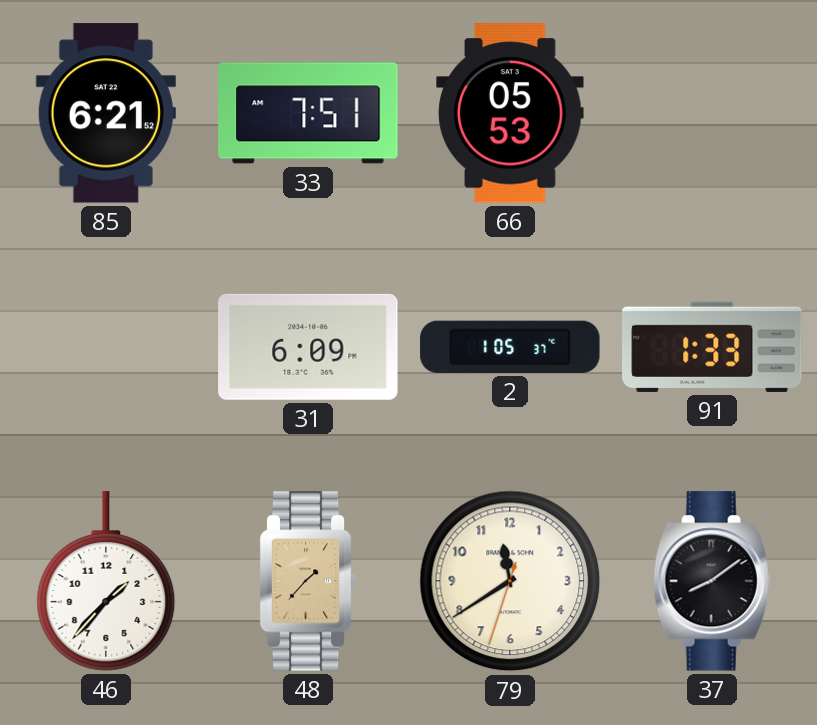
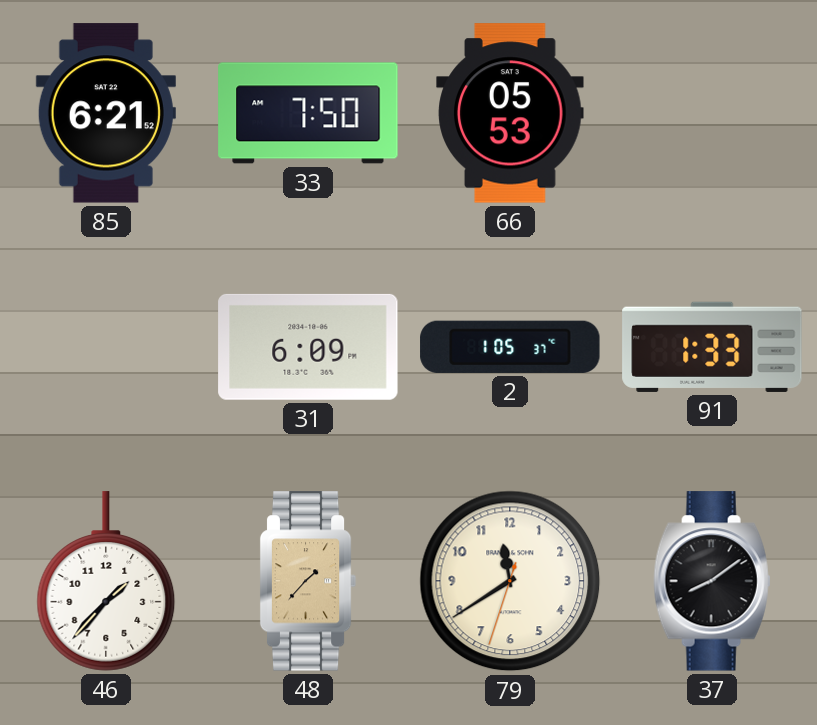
33: 7:51 -> 7:50 (308, 113)
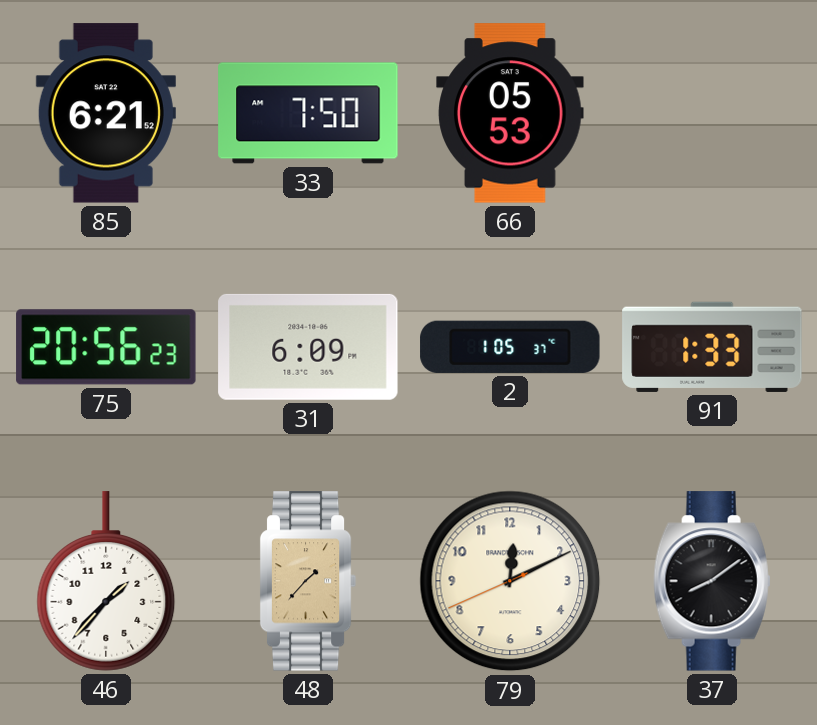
75: none -> 20:56 (106, 347)
79: 11:39 -> 12:10 (510, 581)
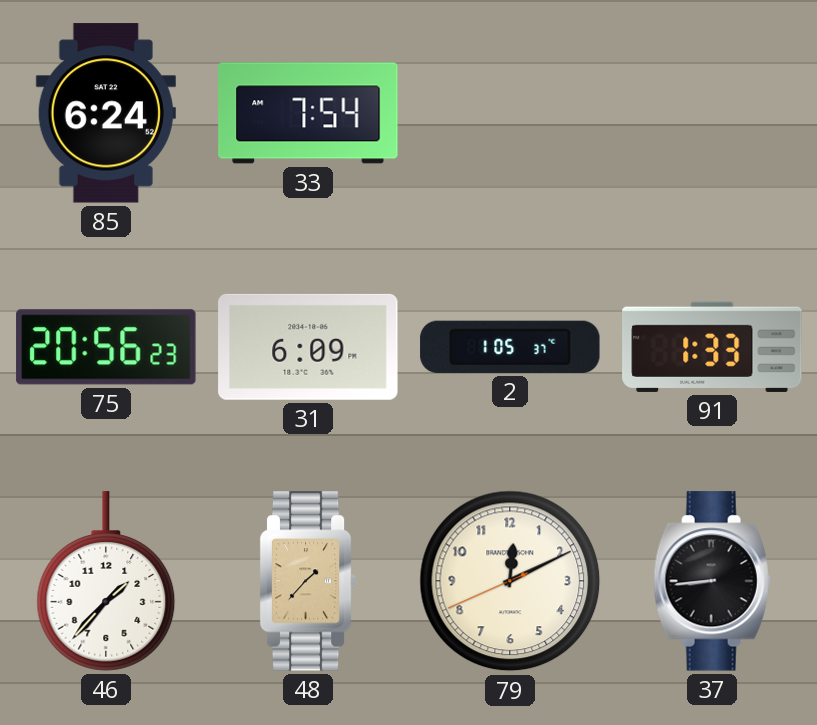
85: 6:21 -> 6:24 (106, 113)
33: 7:50 -> 7:54 (308, 113)
66: 05:53 -> none (510, 113)
37: 8:09 -> 8:44 (712, 581)
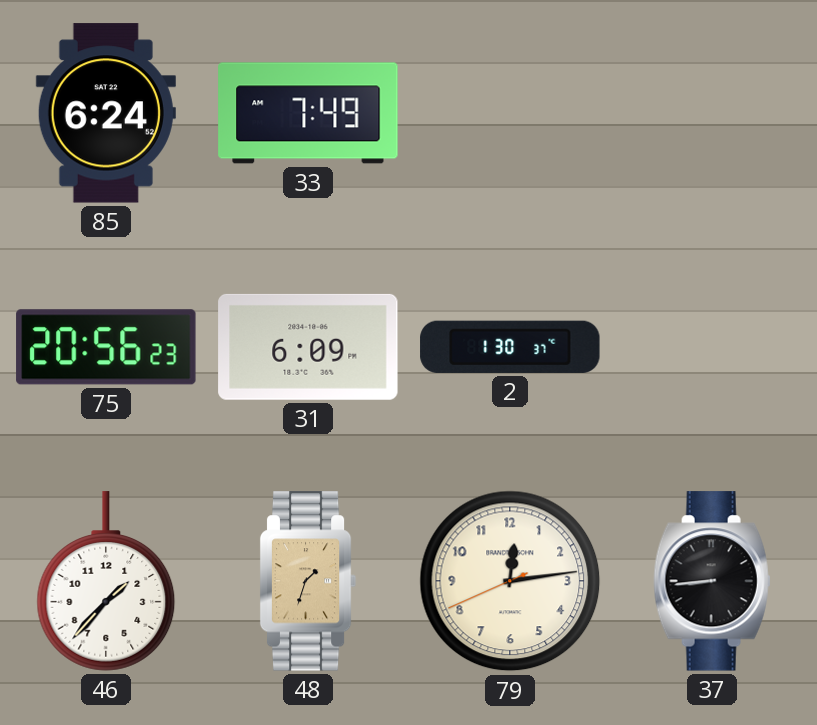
33: 7:54 -> 7:49 (308, 113)
2: 1:05 -> 1:30 (510, 347)
91: 1:33 -> none (712, 347)
48: 1:37 -> 1:33 (308, 581)
79: 12:10 -> 12:13 (510, 581)
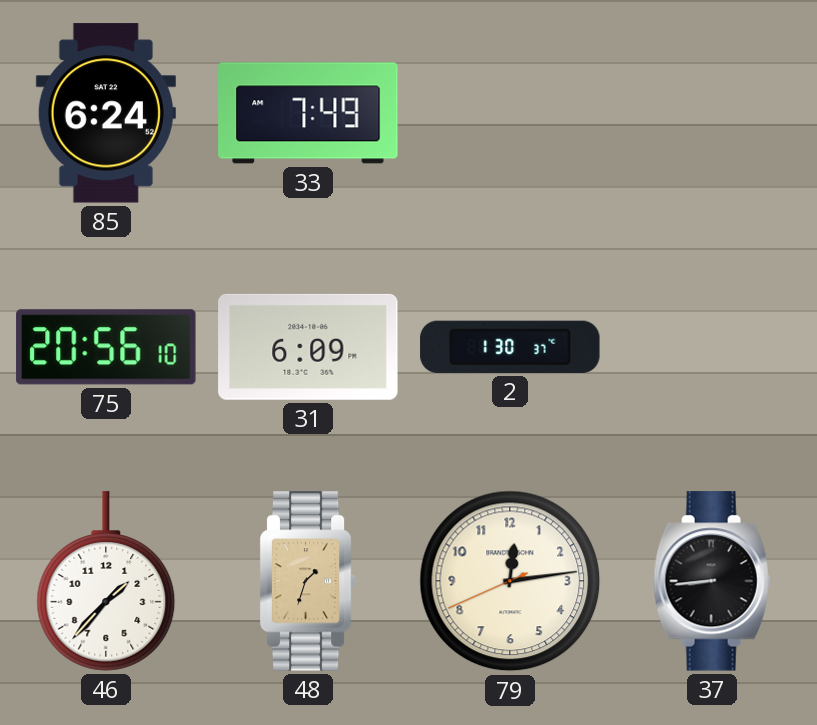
75: 20:56:23 -> 20:56:10 (106, 347)
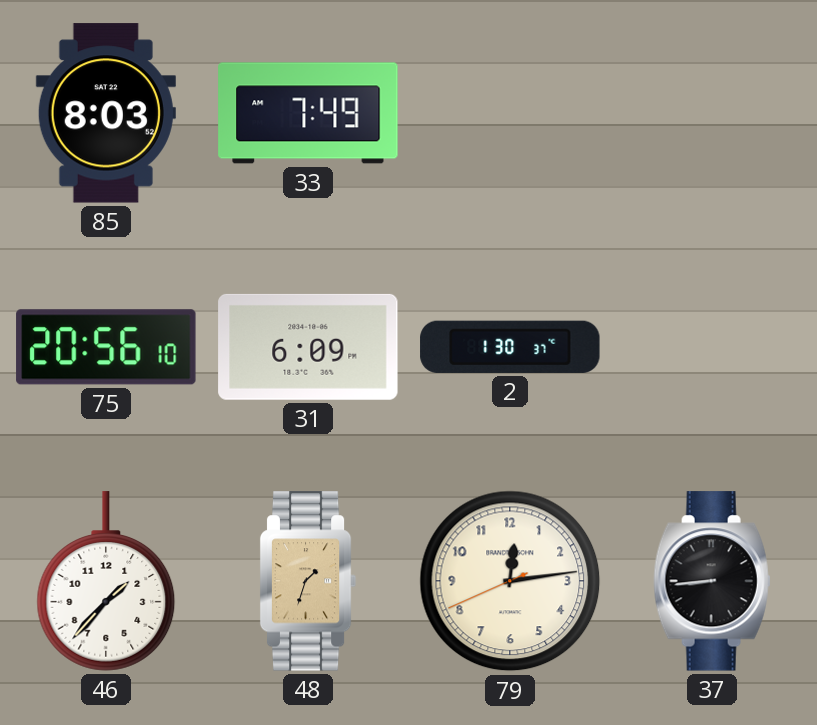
85: 6:24 -> 8:03 (106, 113)
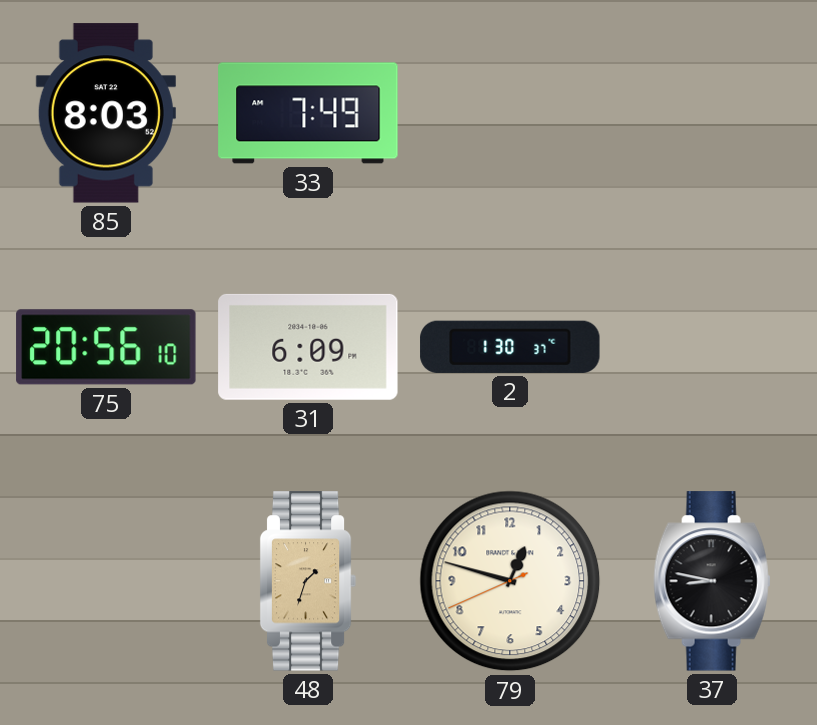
46: 1:37 -> none (106, 581)
79: 12:13 -> 12:47 (510, 581)
37: 8:44 -> 8:47 (712, 581)
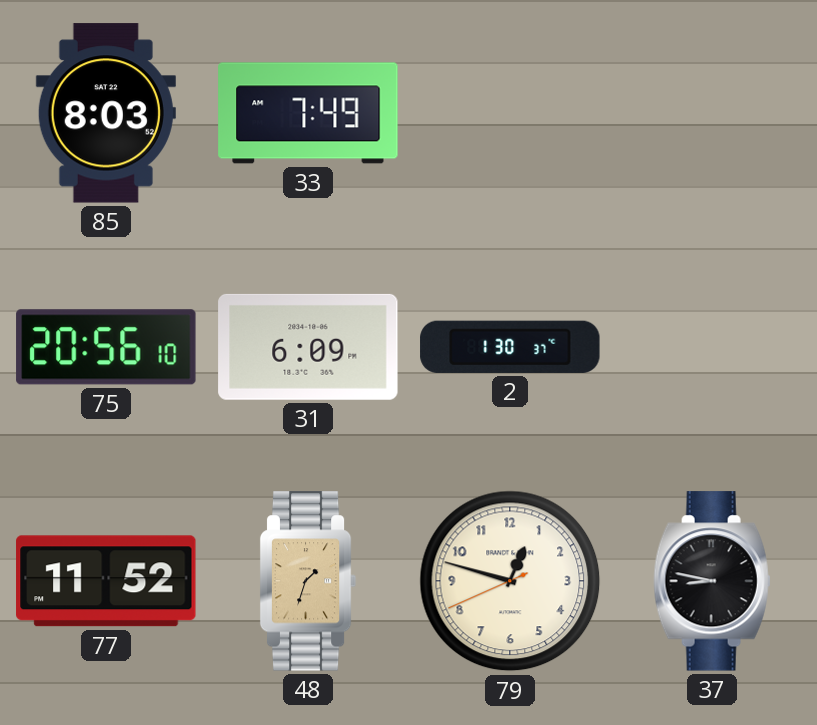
77: none -> 11:52 (106, 581)
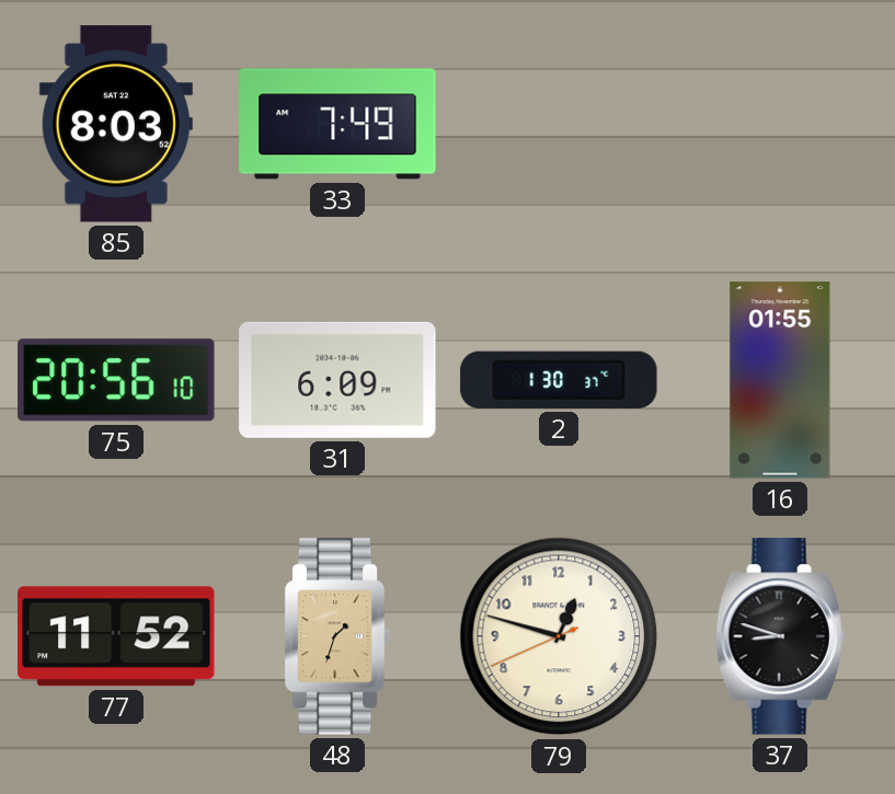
16: none -> 01:55 (780, 380)
37: 8:47 -> 8:48 (780, 636)
